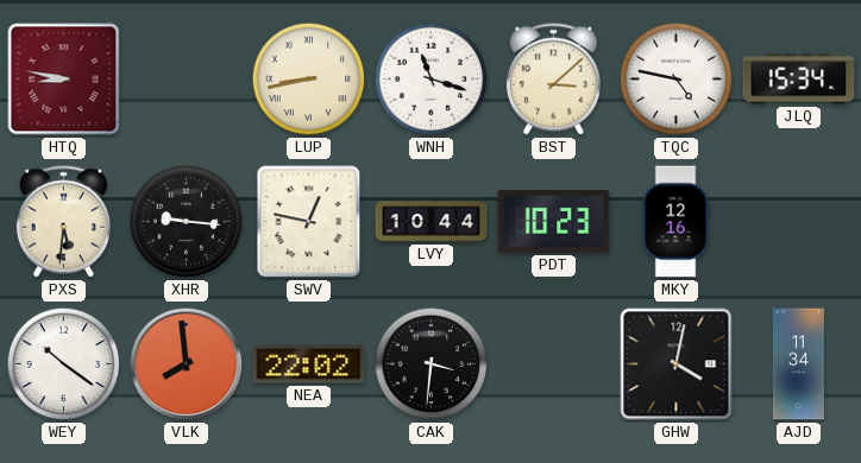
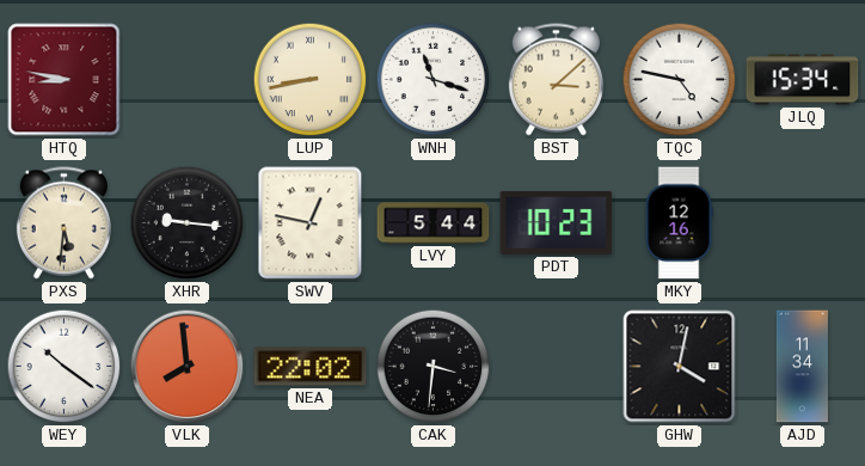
LVY: 10:44 -> 5:44 (434, 223)
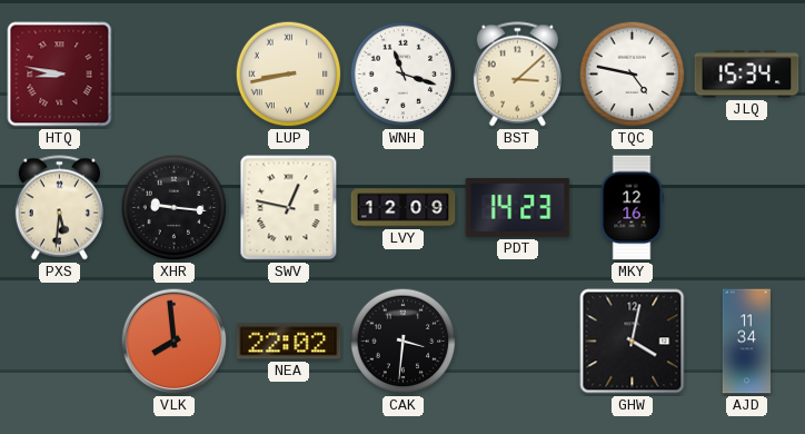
LVY: 5:44 -> 12:09 (404, 208)
PDT: 10:23 -> 14:23 (518, 207)
WEY: 10:21 -> none (65, 367)
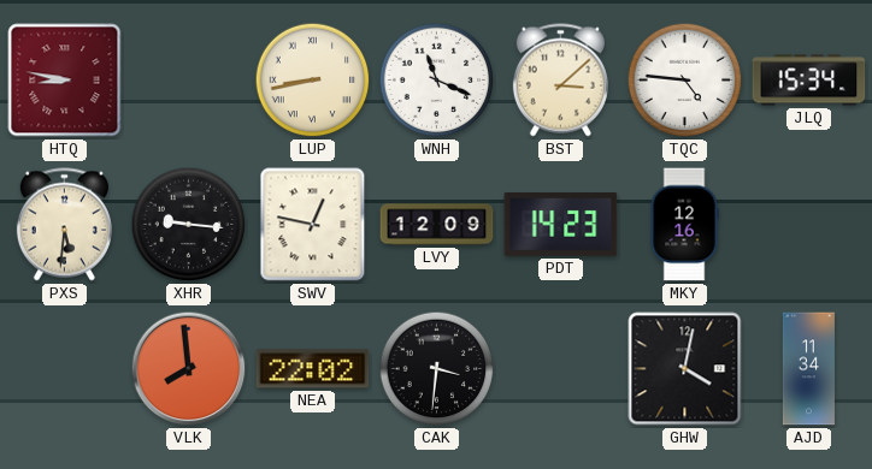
WNH: 11:18 -> 11:19 (437, 81)
TQC: 4:47 -> 4:46 (685, 81)
